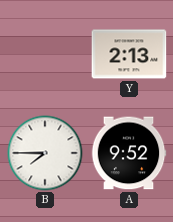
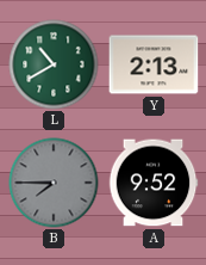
L: none -> 10:40 (54, 64)
B dial: white -> grey (54, 183)
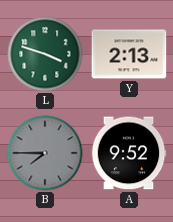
L: 10:40 -> 3:48 (45, 54)
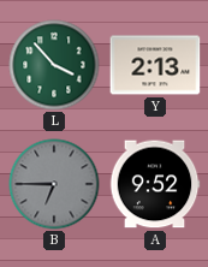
L: 3:48 -> 3:53 (54, 65)
B: 7:45 -> 6:45 (54, 184)
